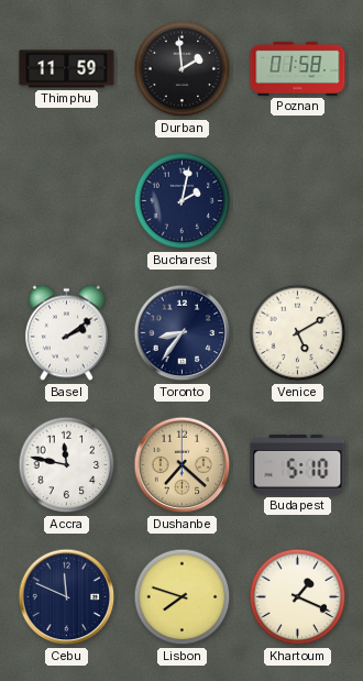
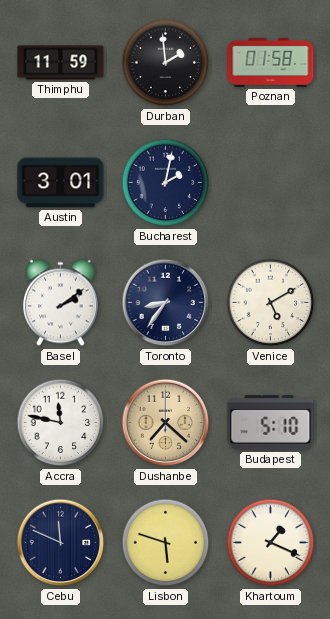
Austin: none -> 3:01 (61, 183)
Lisbon: 7:48 -> 5:48 (166, 543)
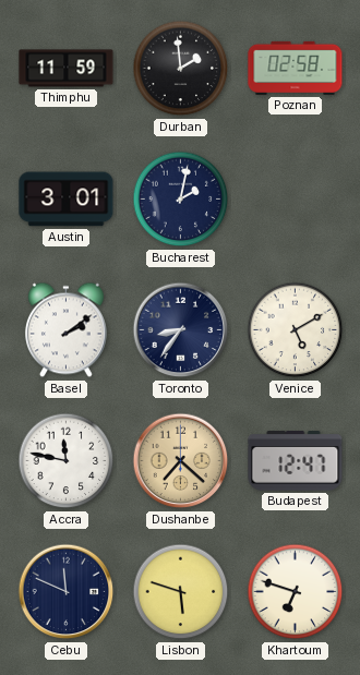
Poznan: 01:58 -> 02:58 (296, 68)
Budapest: 5:10 -> 12:47 (296, 461)
Khartoum: 1:19 -> 6:48 (296, 592)
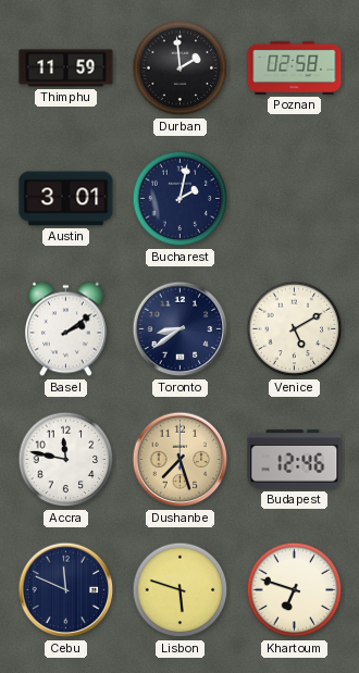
Toronto: 8:36 -> 8:39 (181, 329)
Dushanbe: 7:22 -> 7:27 (181, 460)
Budapest: 12:47 -> 12:46 (295, 460)
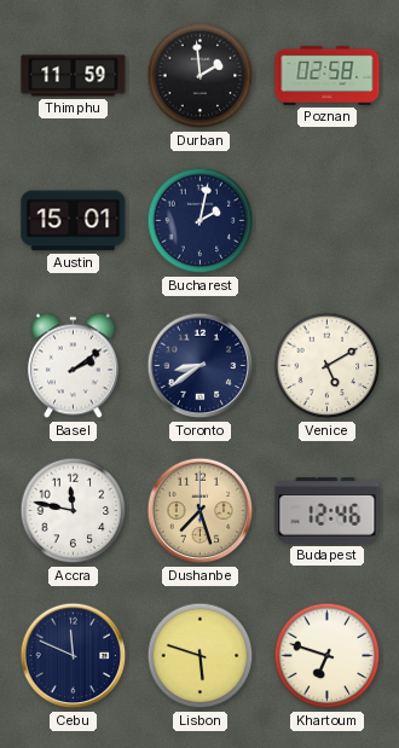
Austin: 3:01 -> 15:01 (74, 221)
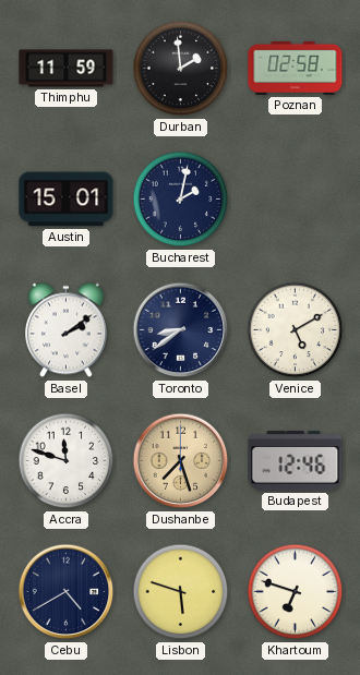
Accra: 11:47 -> 11:48 (67, 461)
Cebu: 11:49 -> 4:40 (67, 592)
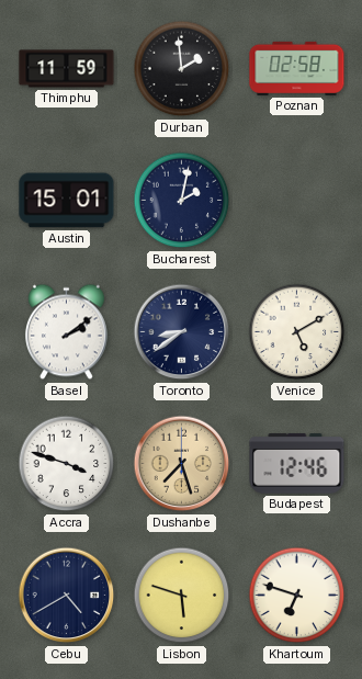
Accra: 11:48 -> 3:48 (67, 464)
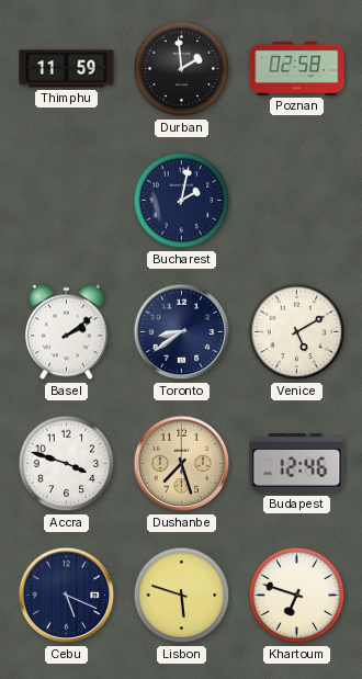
Austin: 15:01 -> none (67, 201)
Cebu: 4:40 -> 5:19 (67, 596)
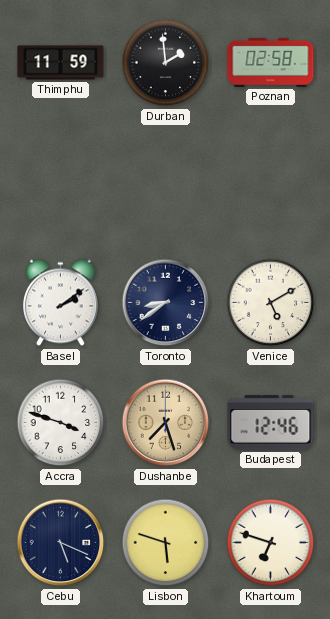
Bucharest: 2:02 -> none (182, 201)
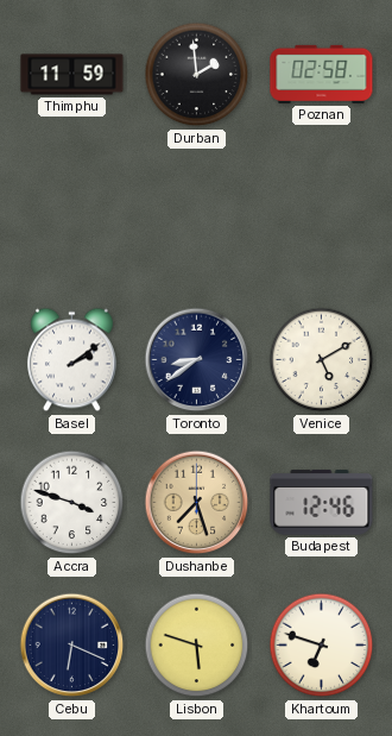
Cebu: 5:19 -> 6:19 (72, 646)
